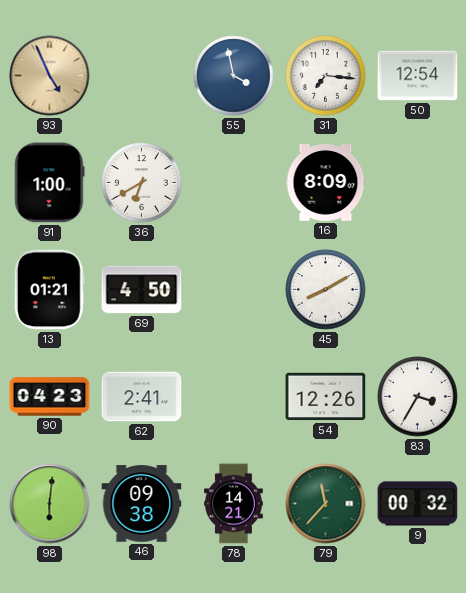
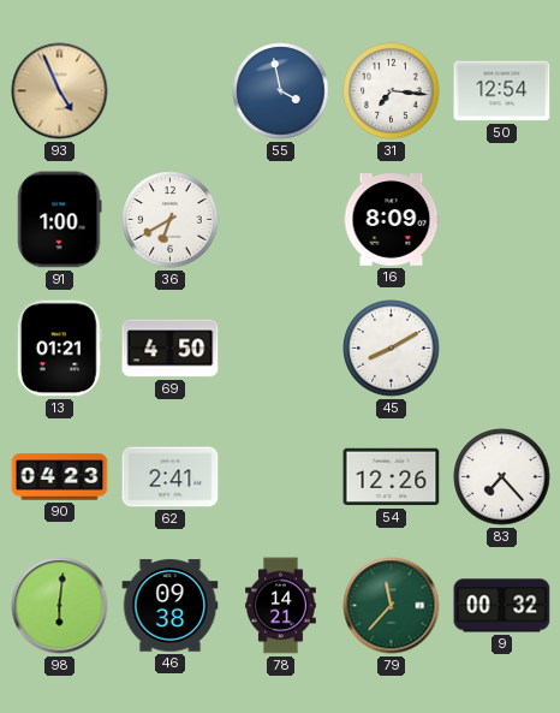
83: 3:35 -> 7:23 (502, 477)
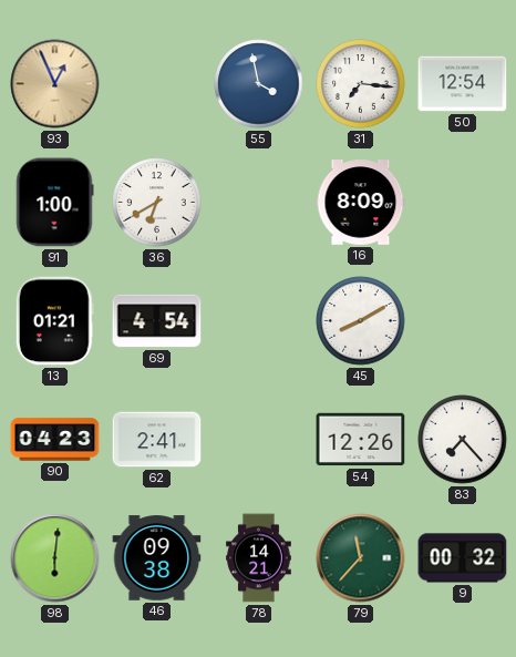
93: 4:56 -> 12:56 (55, 84)
69: 4:50 -> 4:54 (157, 321)
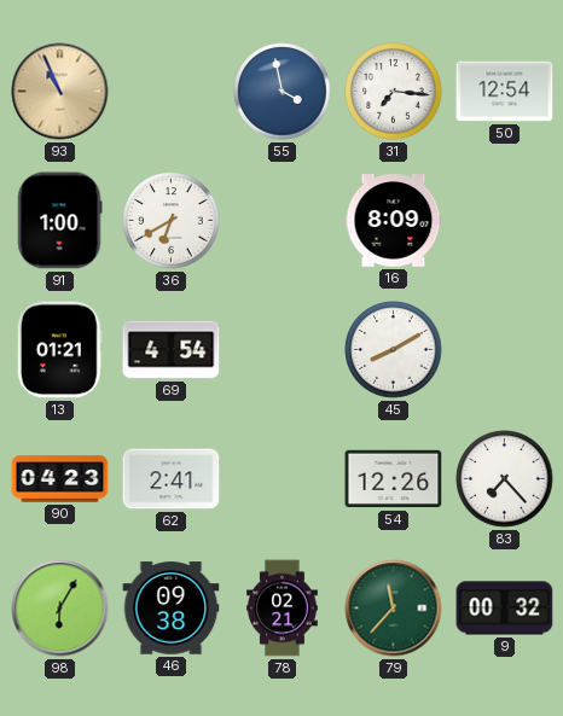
93: 12:56 -> 10:56 (60, 92)
98: 6:01 -> 6:05 (60, 609)
78: 14:21 -> 02:21 (283, 609)
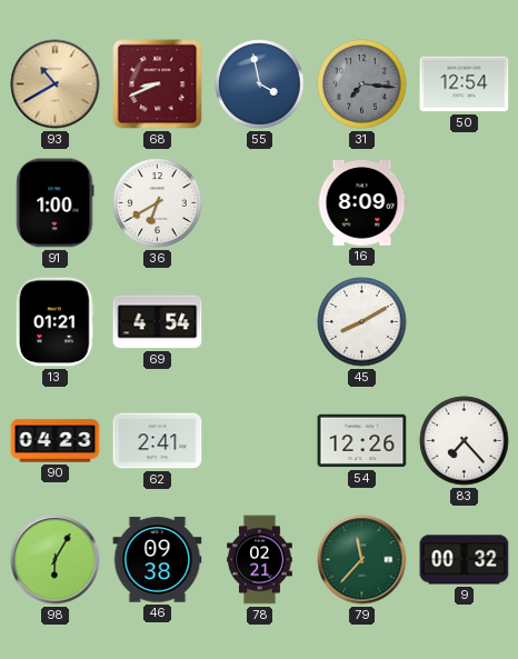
93: 10:56 -> 10:40 (56, 84)
68: none -> 8:41 (158, 84)
31 dial: white -> grey (362, 84)
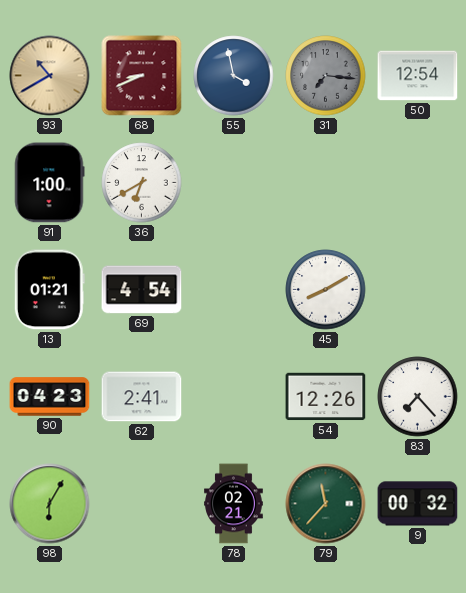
16: 8:09 -> none (362, 203)
46: 09:38 -> none (158, 560)
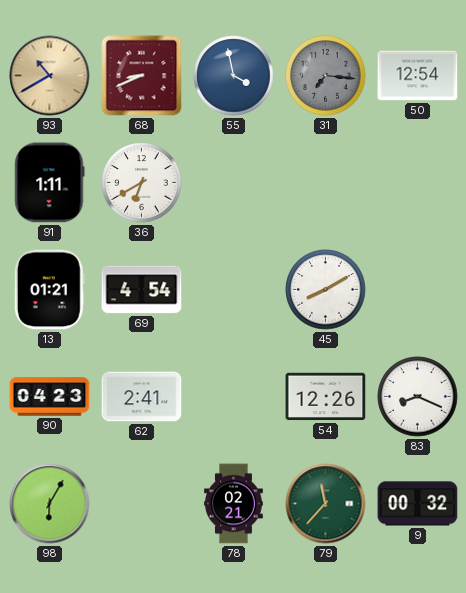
91: 1:00 -> 1:11 (50, 183)
83: 7:23 -> 8:19 (418, 397)
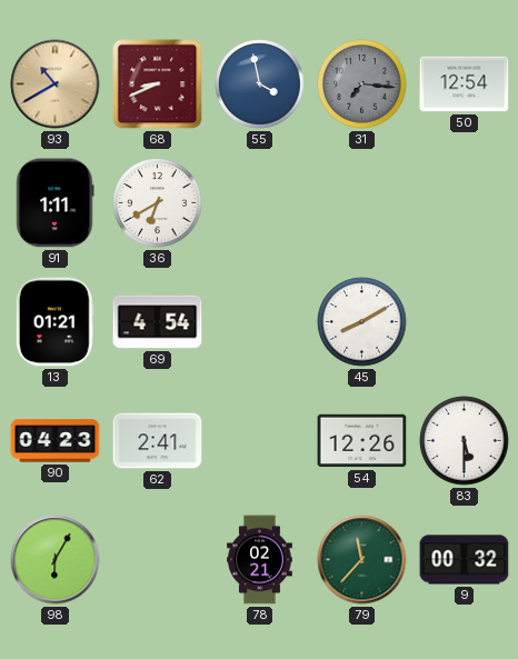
83: 8:19 -> 5:30 (465, 441)
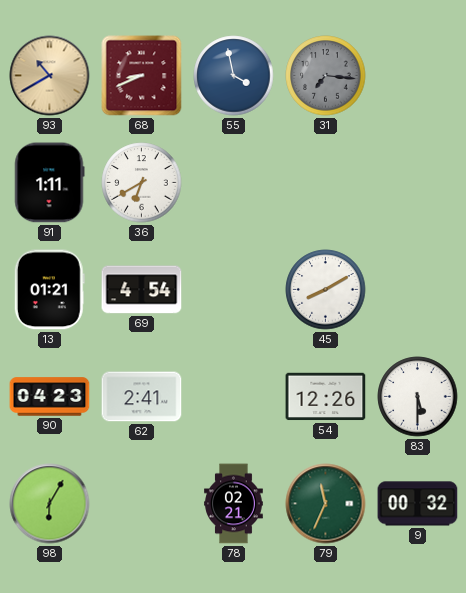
50: 12:54 -> none (465, 84)
79: 11:37 -> 11:34 (326, 504)
